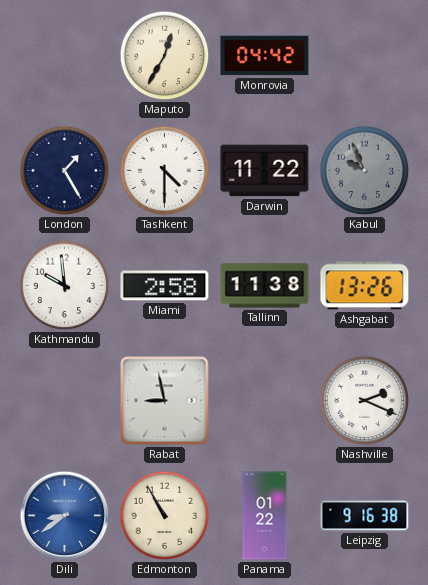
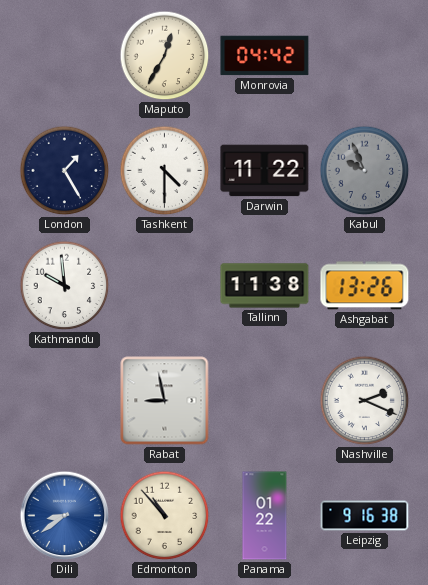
Miami: 2:58 -> none (165, 286)
Edmonton: 10:55 -> 10:53 (165, 516)
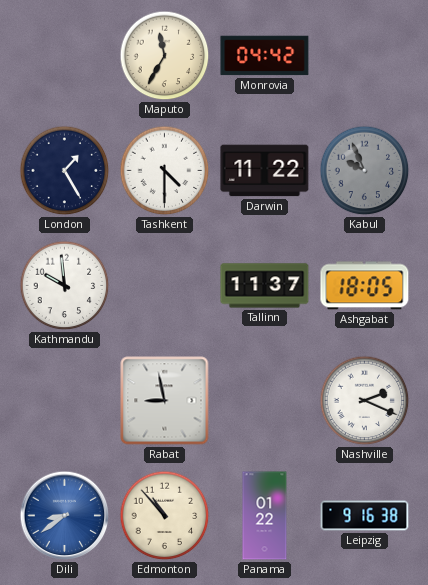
Maputo: 12:35 -> 11:35 (165, 56)
Tallinn: 11:38 -> 11:37 (265, 286)
Ashgabat: 13:26 -> 18:05 (365, 286)
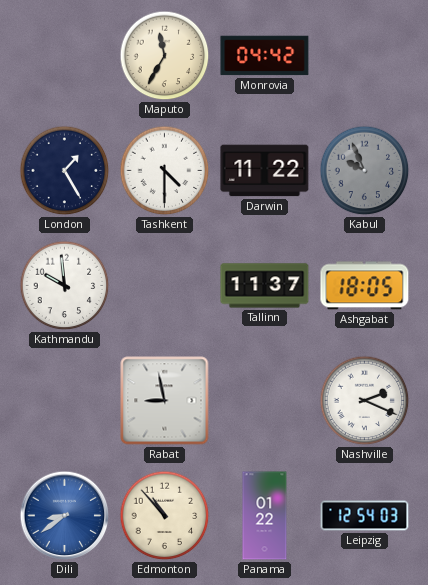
Leipzig: 9:16 -> 12:54 (365, 516)
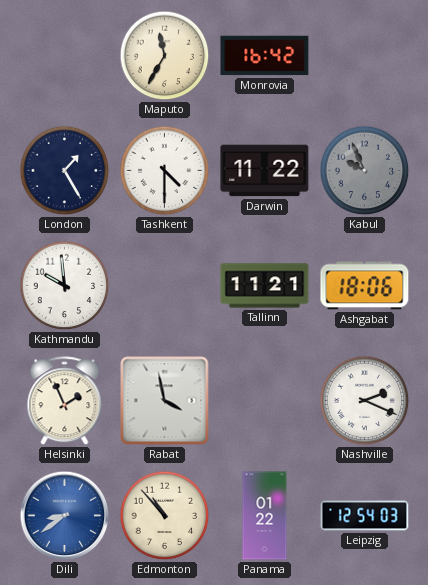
Monrovia: 04:42 -> 16:42 (265, 56)
Tallinn: 11:37 -> 11:21 (265, 286)
Ashgabat: 18:05 -> 18:06 (365, 286)
Helsinki: none -> 1:56 (65, 401)
Rabat: 8:58 -> 3:58 (165, 401)
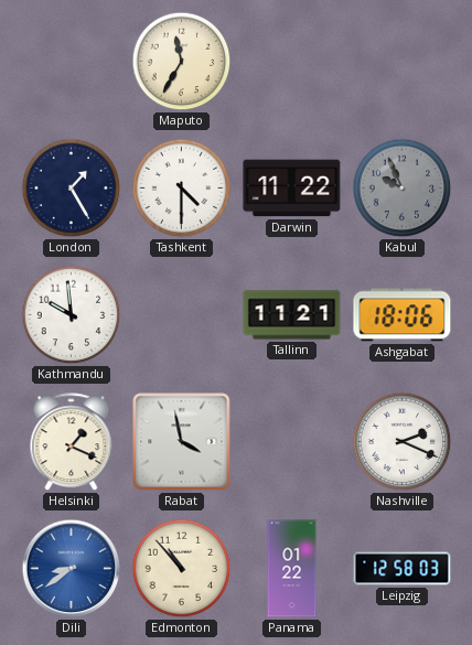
Monrovia: 16:42 -> none (265, 56)
Helsinki: 1:56 -> 1:19 (72, 442)
Leipzig: 12:54 -> 12:58 (403, 569)
